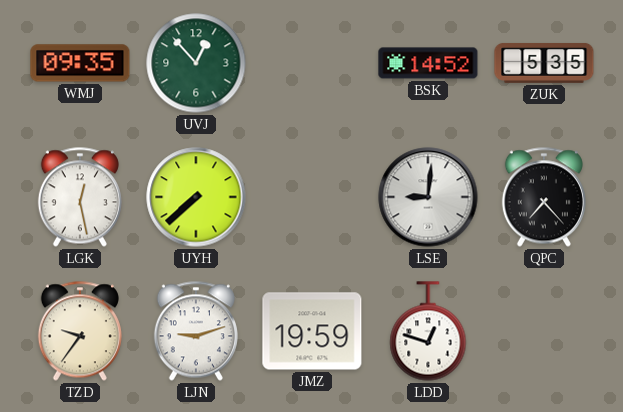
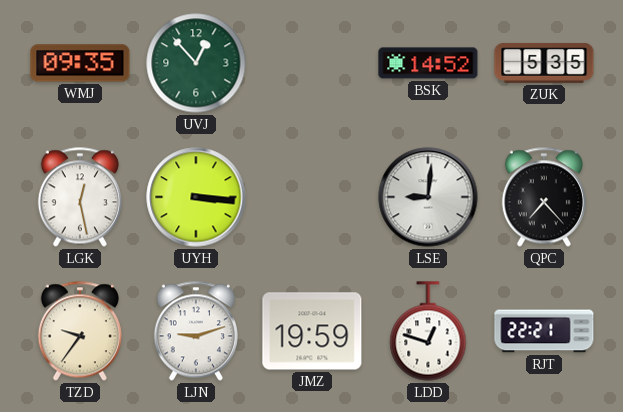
UYH: 7:38 -> 3:16 (196, 197)
RJT: none -> 22:21 (544, 331)
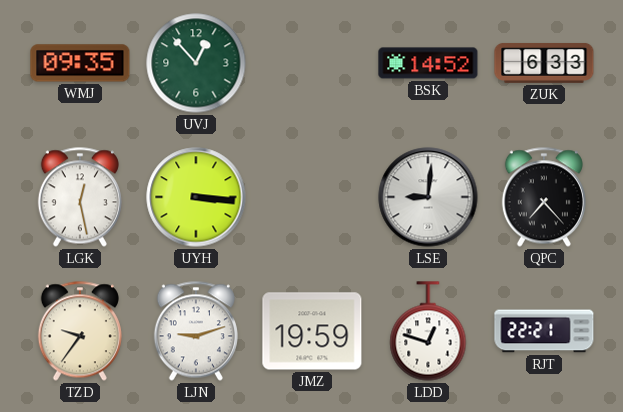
ZUK: 5:35 -> 6:33 (544, 63)
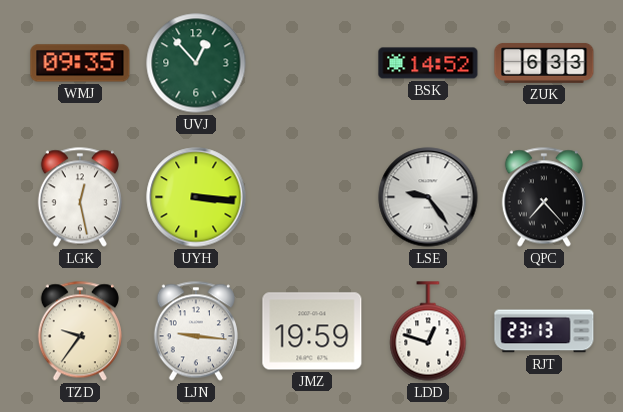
LSE: 9:01 -> 9:24 (428, 197)
LJN: 9:12 -> 9:16 (196, 331)
RJT: 22:21 -> 23:13 (544, 331)
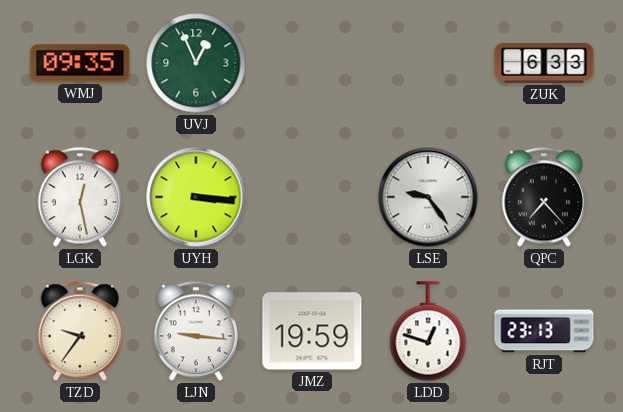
UVJ: 12:53 -> 12:56 (196, 63)
BSK: 14:52 -> none (428, 63)
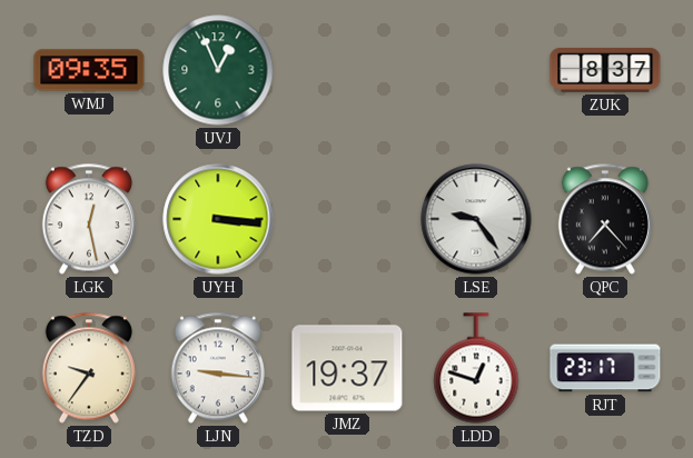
ZUK: 6:33 -> 8:37 (605, 70)
JMZ: 19:59 -> 19:37 (347, 368)
RJT: 23:13 -> 23:17 (605, 368)
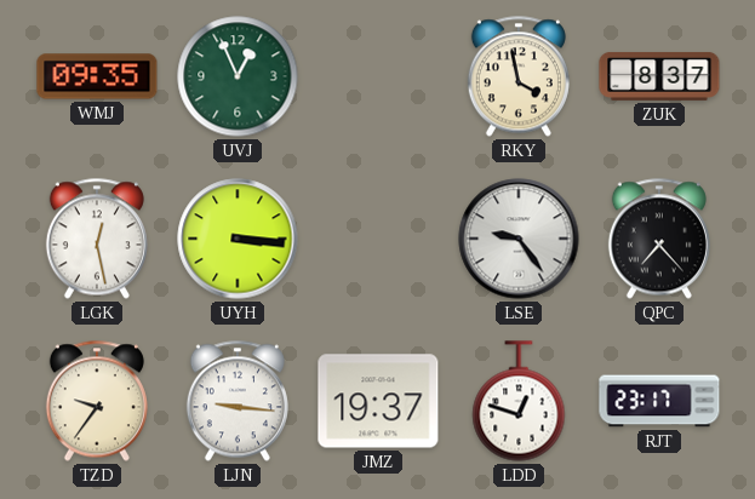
RKY: none -> 3:58 (519, 76)
